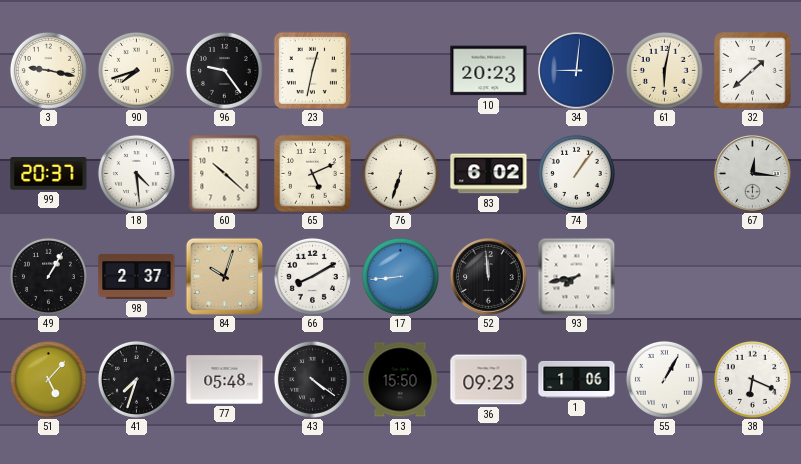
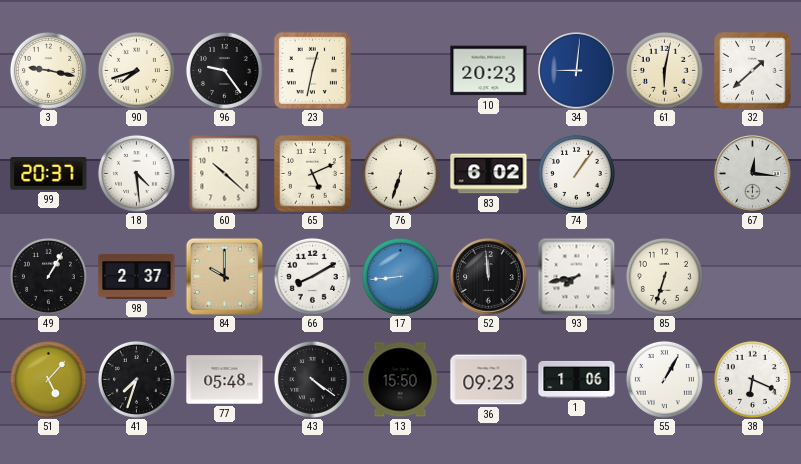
84: 10:03 -> 10:00 (224, 276)
85: none -> 6:33 (664, 276)
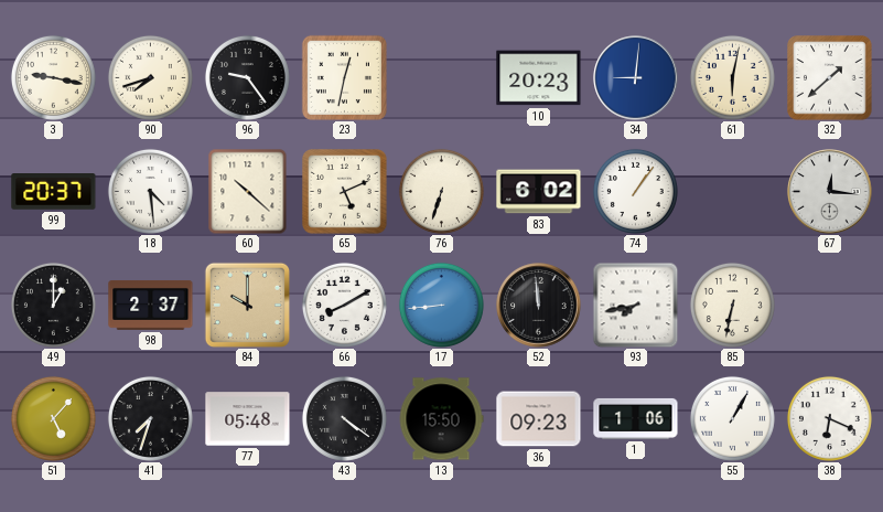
49: 1:05 -> 1:00 (53, 305)
85: 6:33 -> 6:32 (732, 305)
